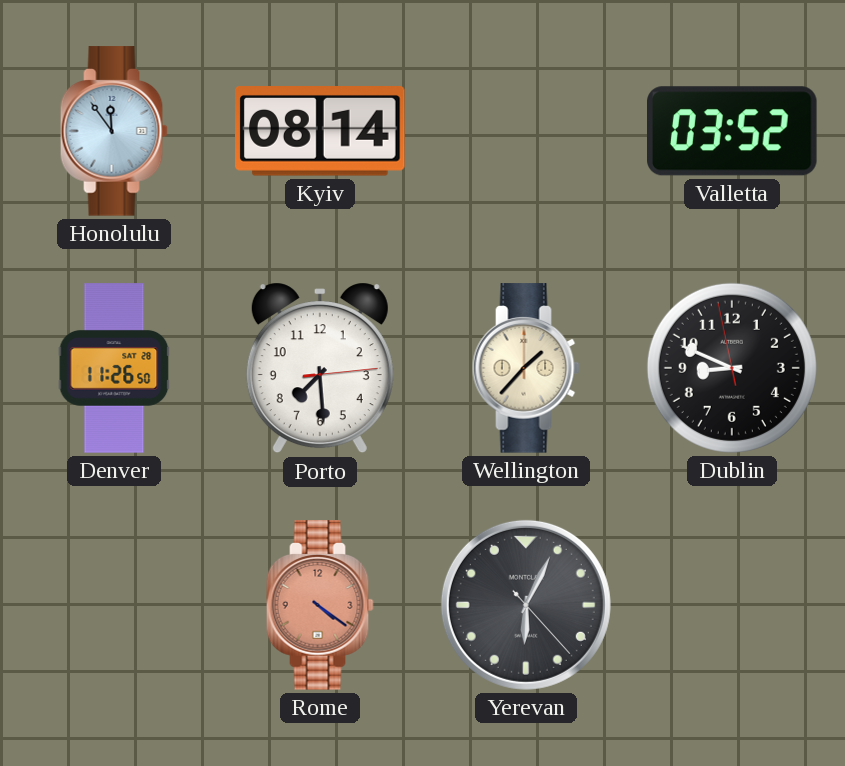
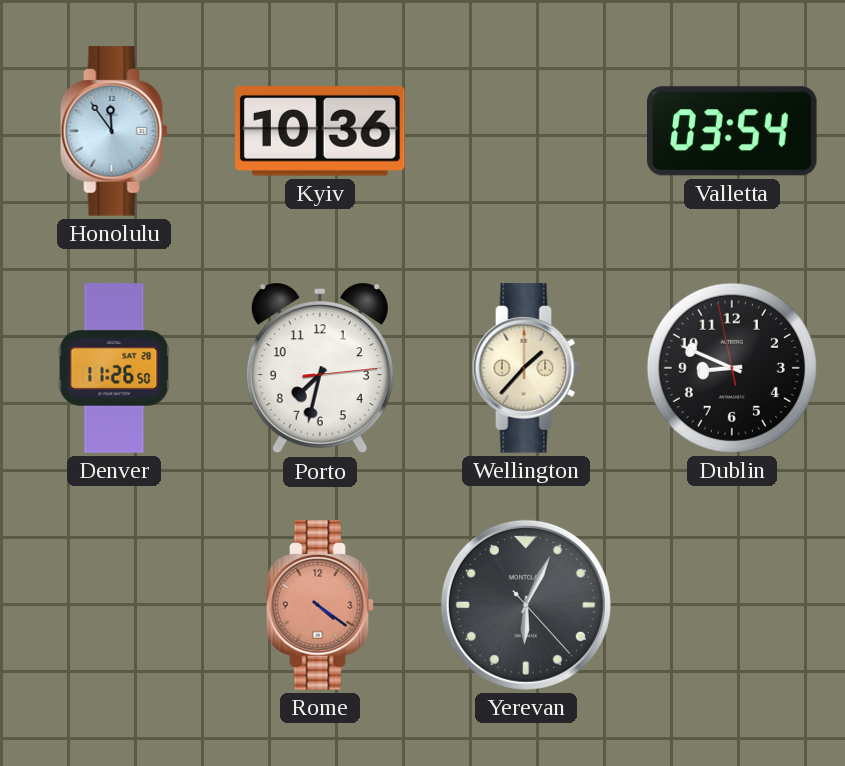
Kyiv: 08:14 -> 10:36 (321, 132)
Valletta: 03:52 -> 03:54 (733, 131)
Porto: 7:29 -> 7:32 (320, 368)
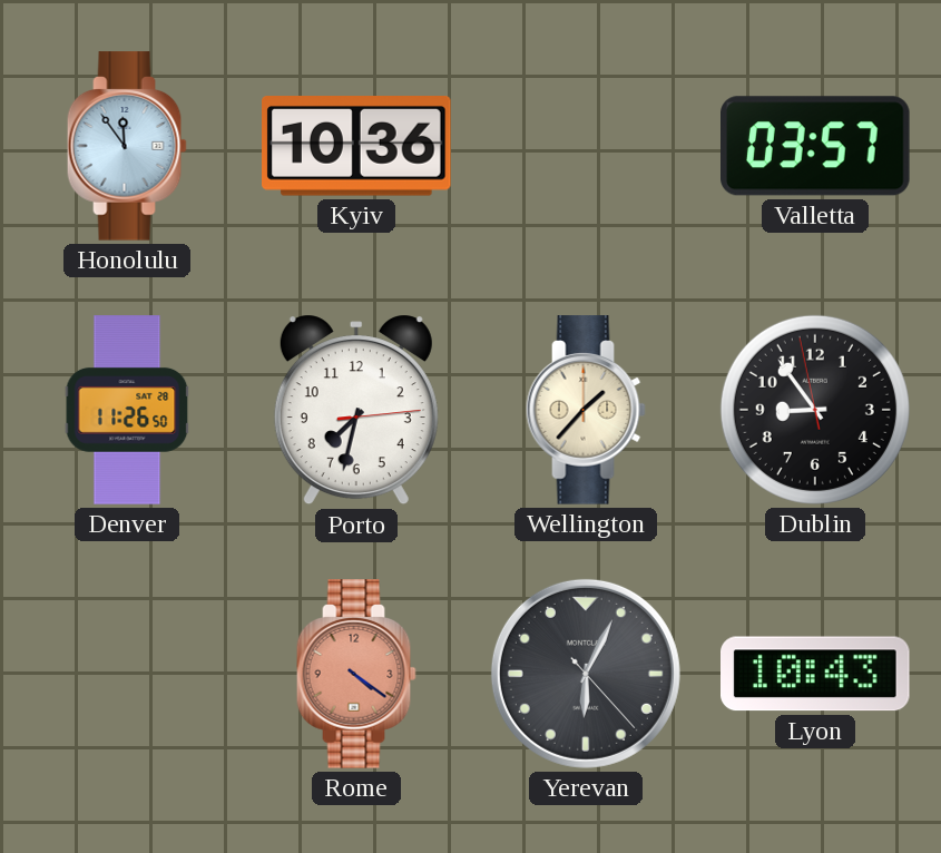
Valletta: 03:54 -> 03:57 (816, 146)
Dublin: 8:48 -> 8:53 (815, 410)
Lyon: none -> 10:43 (816, 674)
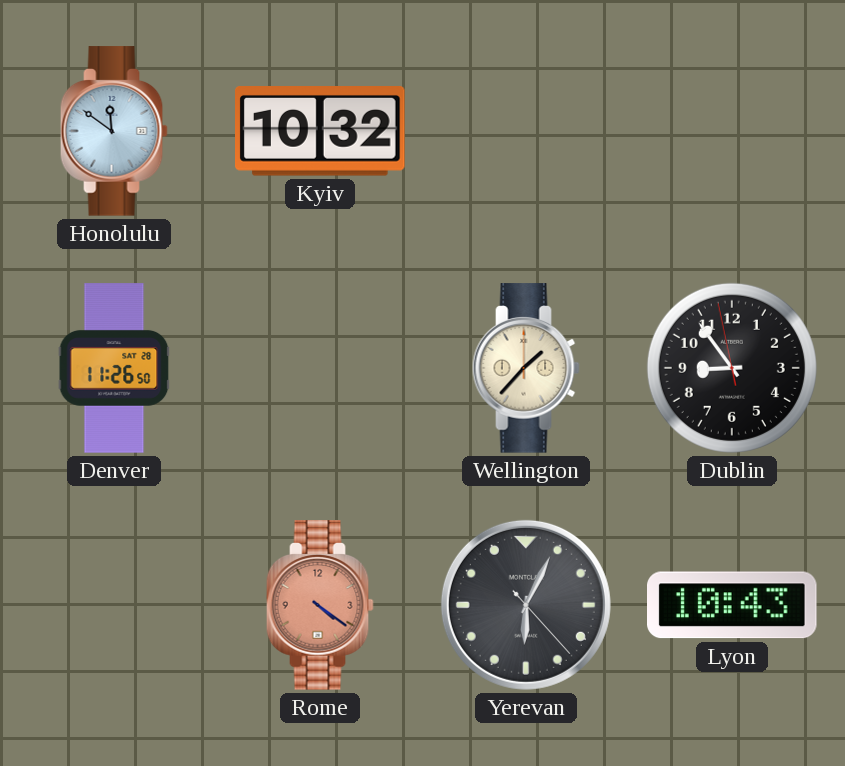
Honolulu: 11:54 -> 11:51 (114, 131)
Kyiv: 10:36 -> 10:32 (321, 132)
Valletta: 03:57 -> none (816, 146)
Porto: 7:32 -> none (356, 410)
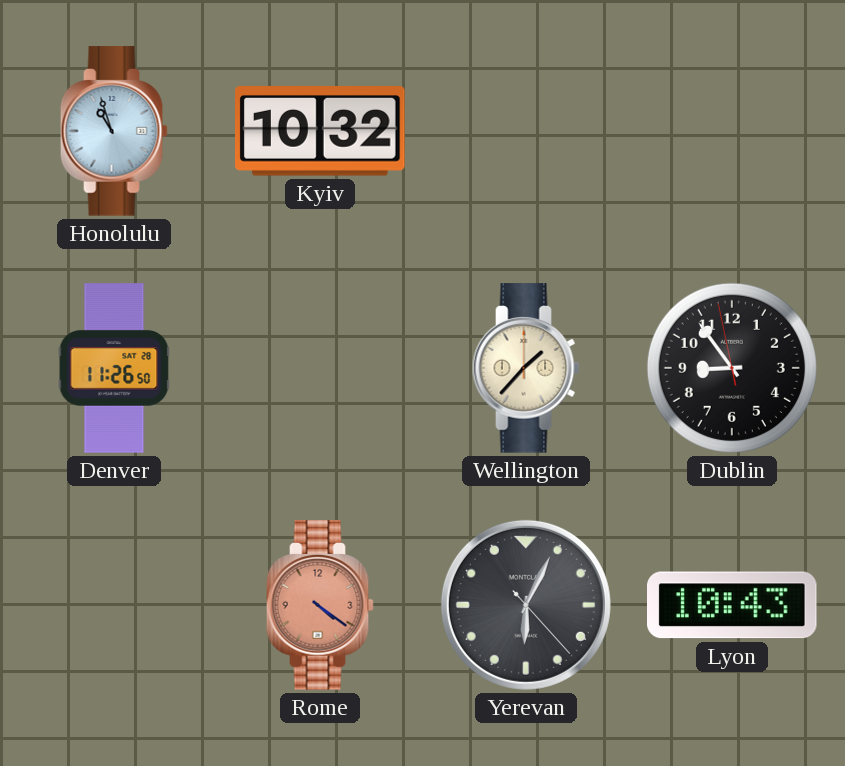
Honolulu: 11:51 -> 10:57 (114, 131)
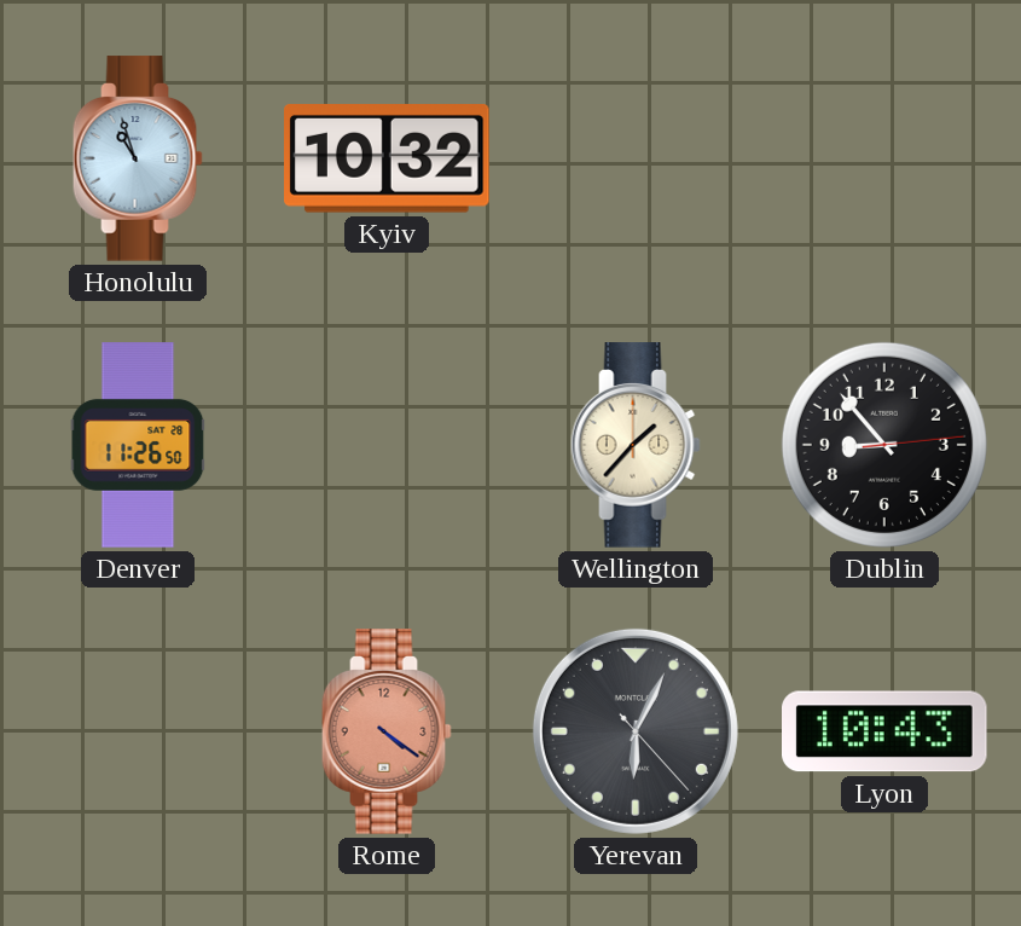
Dublin: 8:53:58 -> 8:53:14 (884, 445)
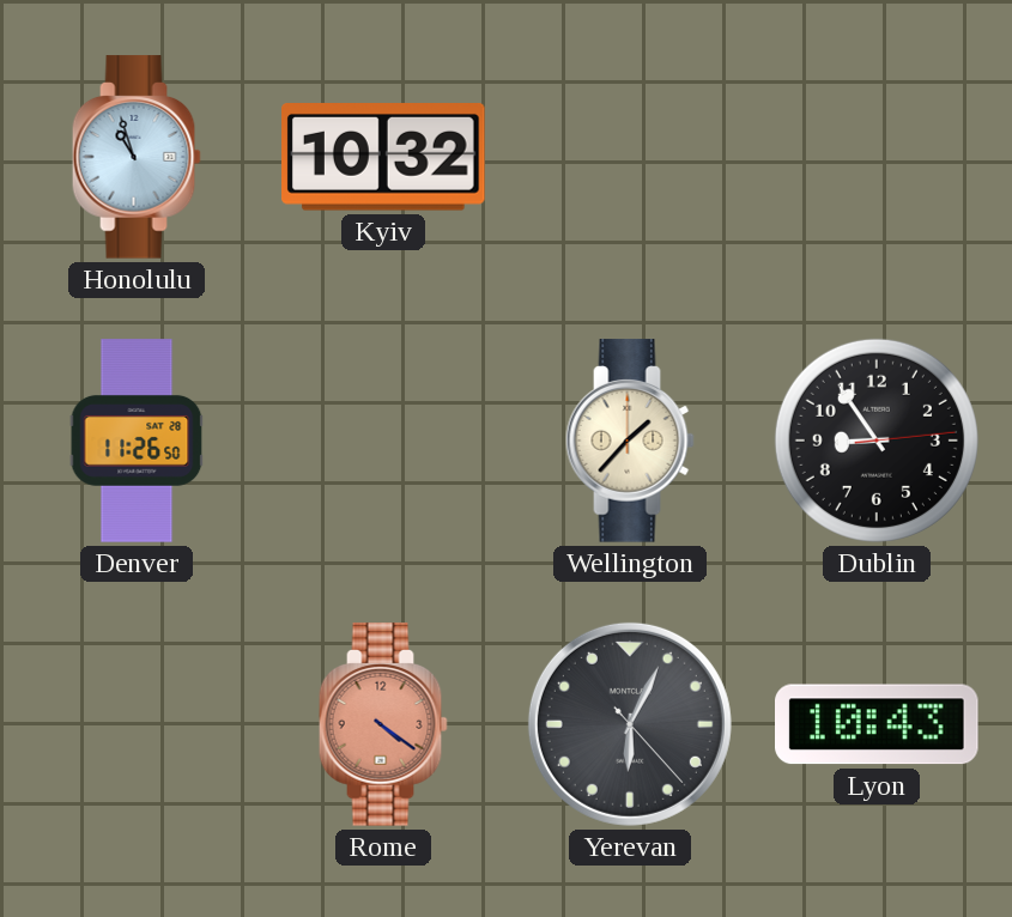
Dublin: 8:53 -> 8:54 (877, 441)
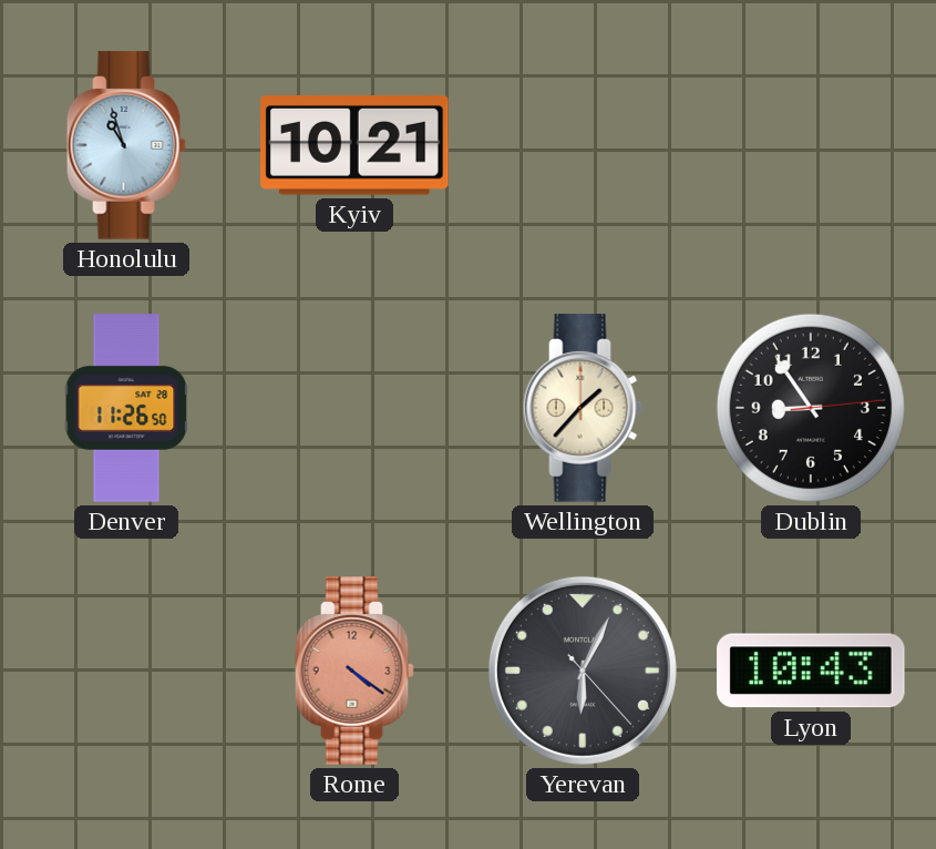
Kyiv: 10:32 -> 10:21 (356, 146)
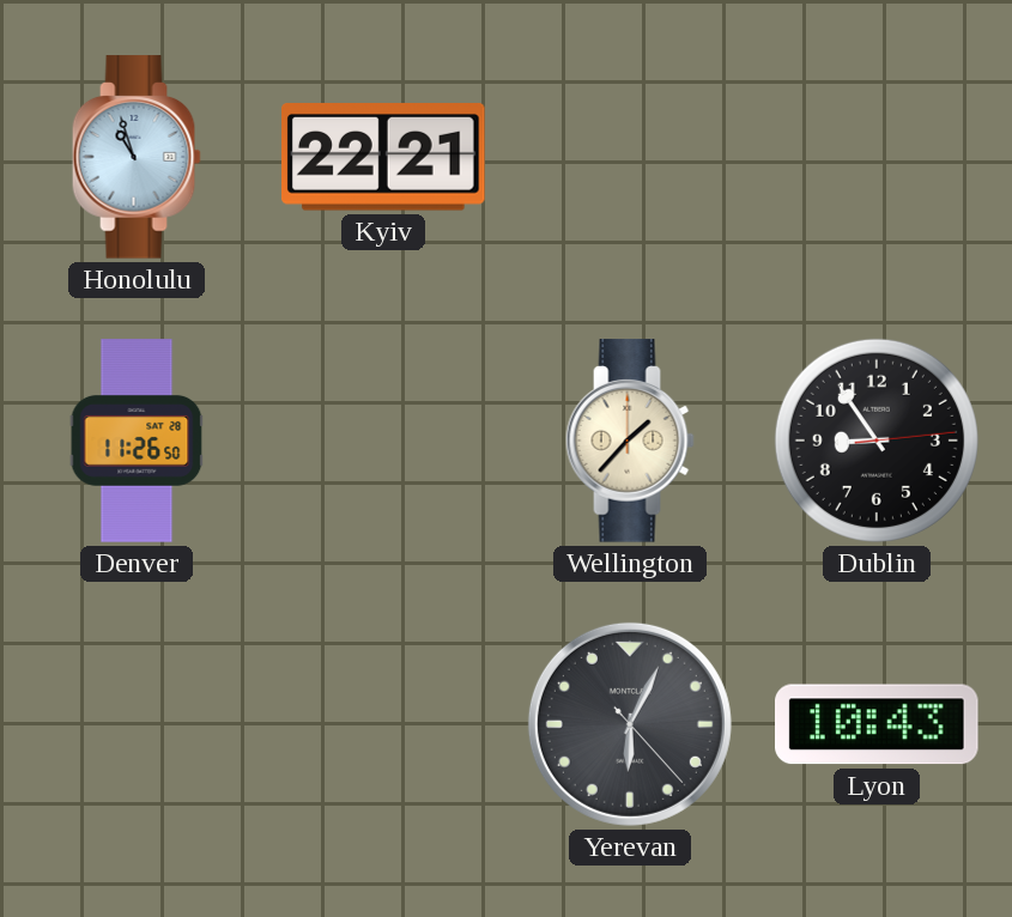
Kyiv: 10:21 -> 22:21 (384, 158)
Rome: 4:21 -> none (354, 671)
